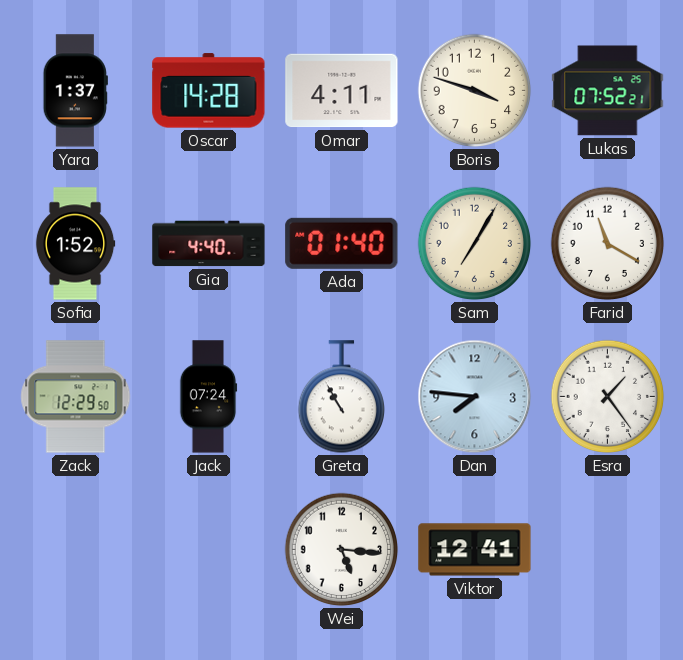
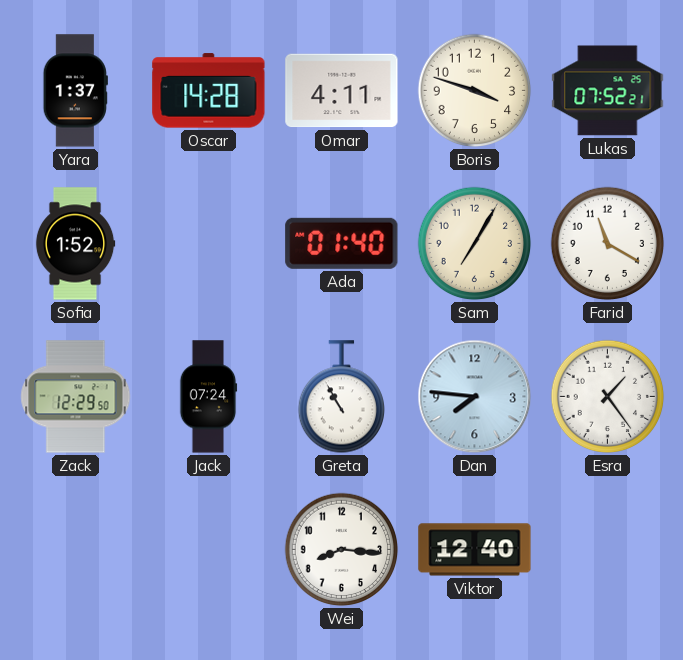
Gia: 4:40 -> none (209, 244)
Wei: 5:16 -> 8:16 (342, 550)
Viktor: 12:41 -> 12:40 (475, 550)
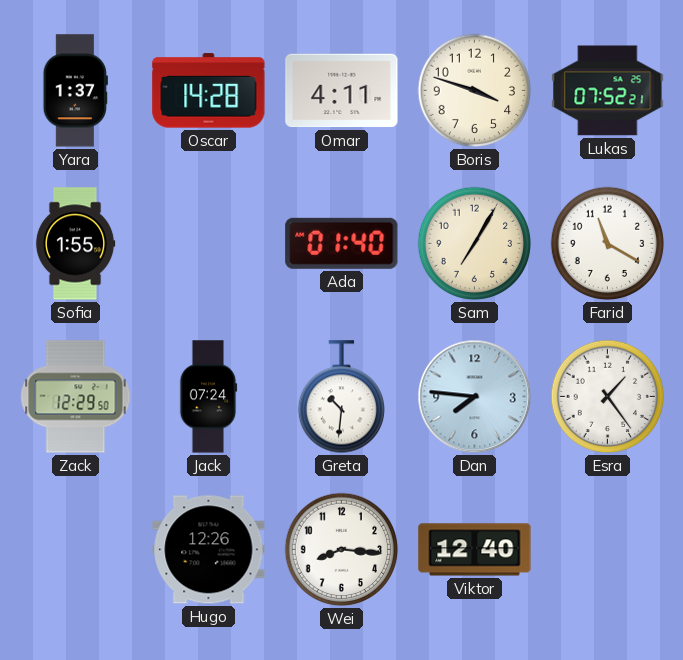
Sofia: 1:52 -> 1:55 (75, 244)
Greta: 10:55 -> 10:31 (341, 397)
Hugo: none -> 12:26 (209, 550)
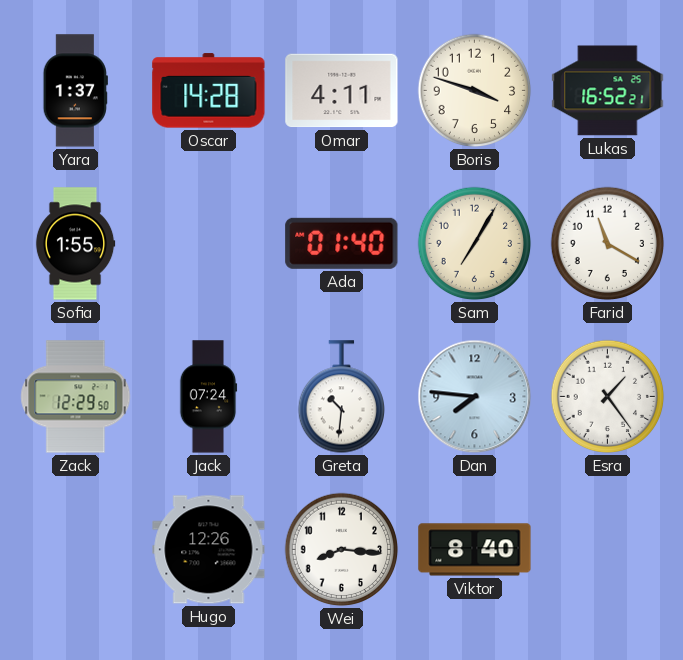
Lukas: 07:52 -> 16:52 (608, 91)
Viktor: 12:40 -> 8:40 (475, 550)
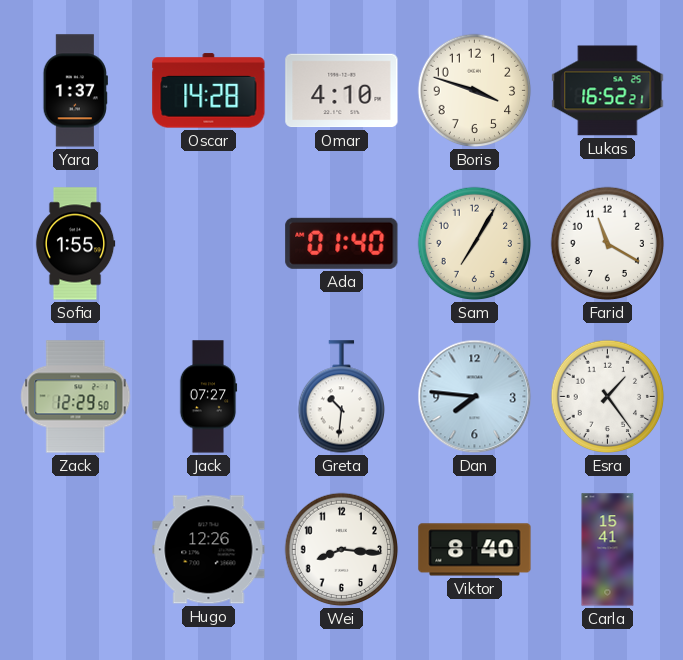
Omar: 4:11 -> 4:10 (342, 91)
Jack: 07:24 -> 07:27 (208, 397)
Carla: none -> 15:41 (608, 550)
